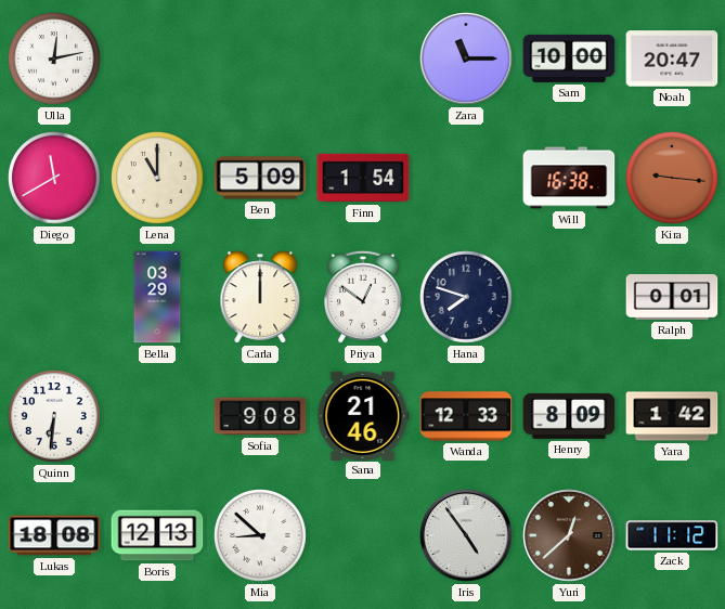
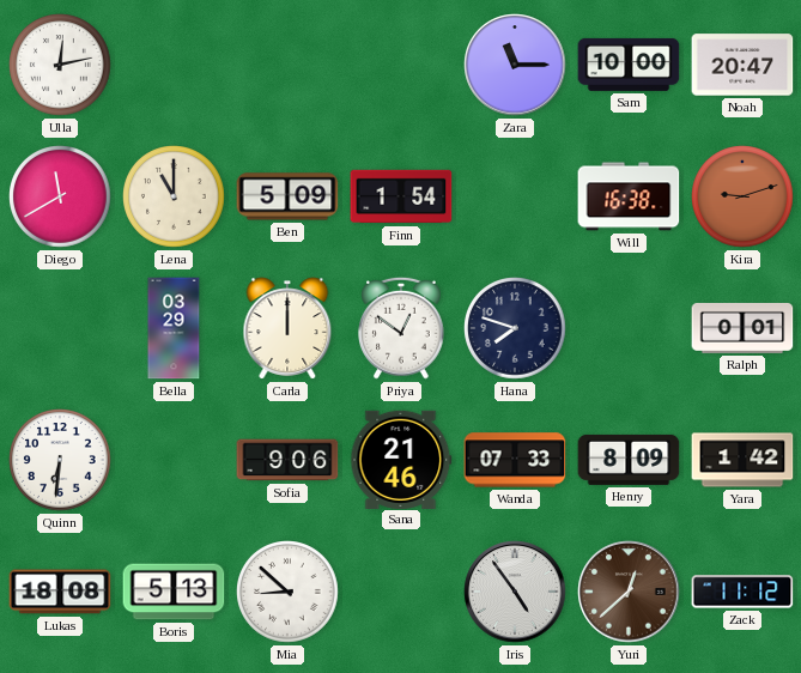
Kira: 9:16 -> 9:12 (744, 198)
Sofia: 9:08 -> 9:06 (287, 460)
Wanda: 12:33 -> 07:33 (515, 460)
Boris: 12:13 -> 5:13 (174, 592)
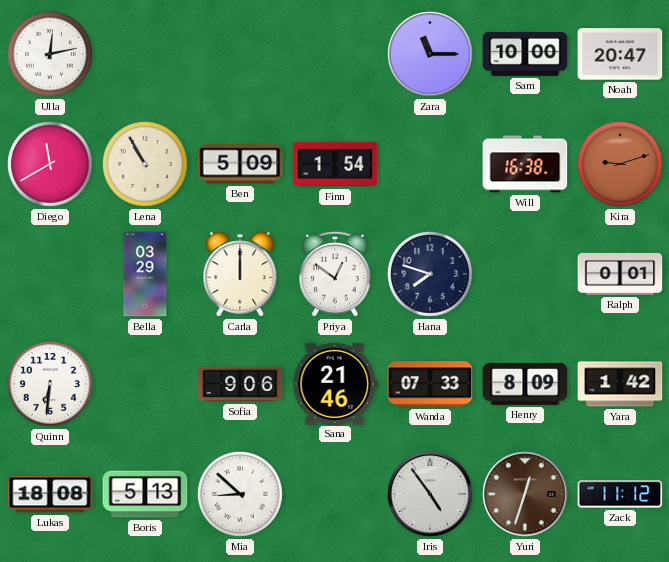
Lena: 11:00 -> 10:55 (146, 165)
Yuri: 12:38 -> 12:33 (525, 494)
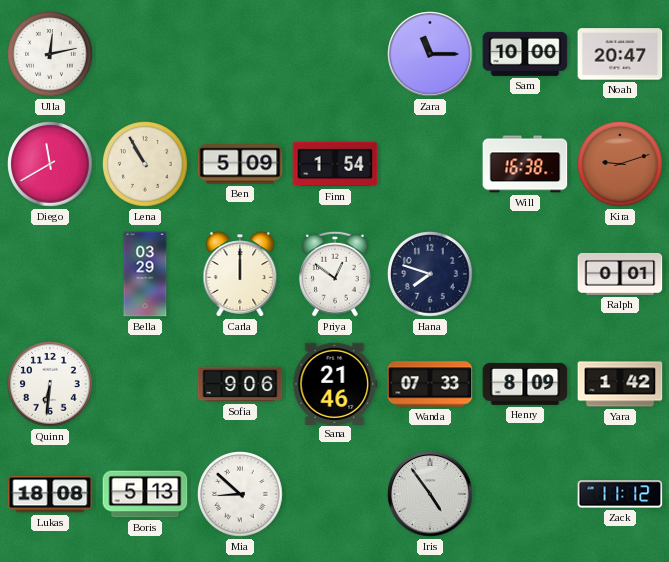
Yuri: 12:33 -> none (525, 494)
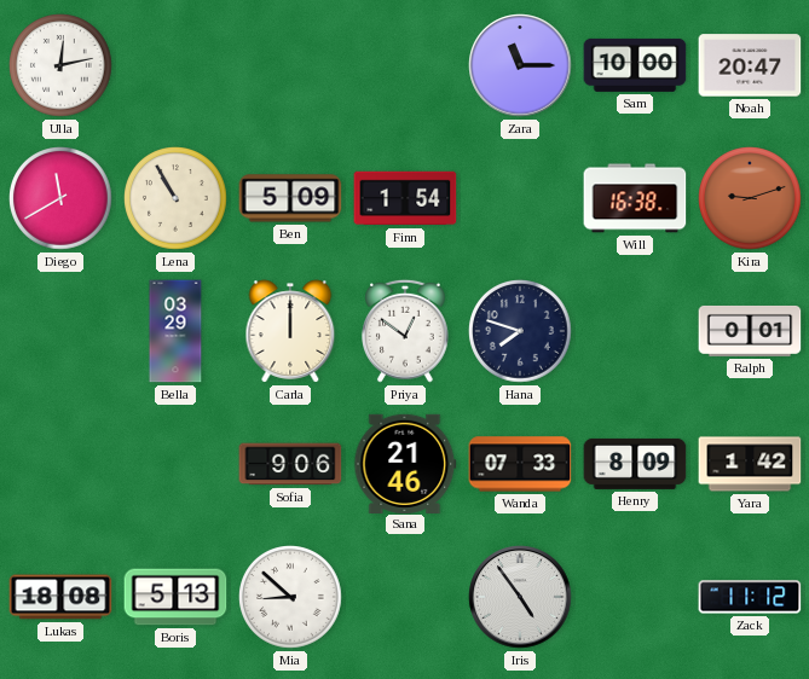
Quinn: 6:31 -> none (51, 385)
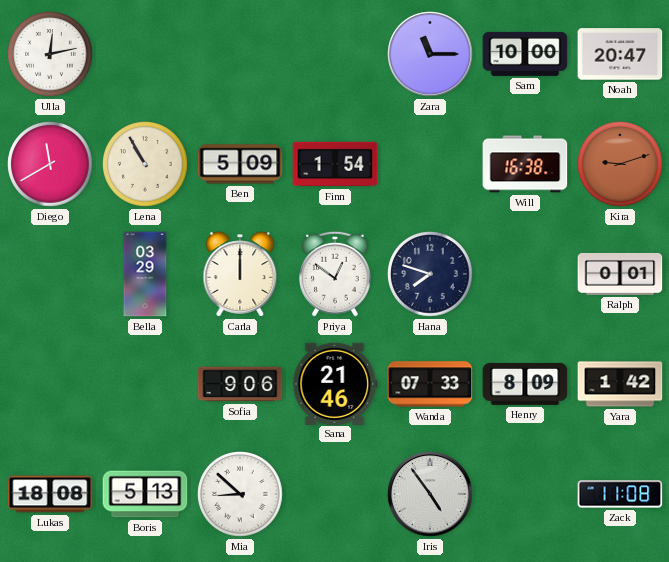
Zack: 11:12 -> 11:08 (620, 494)
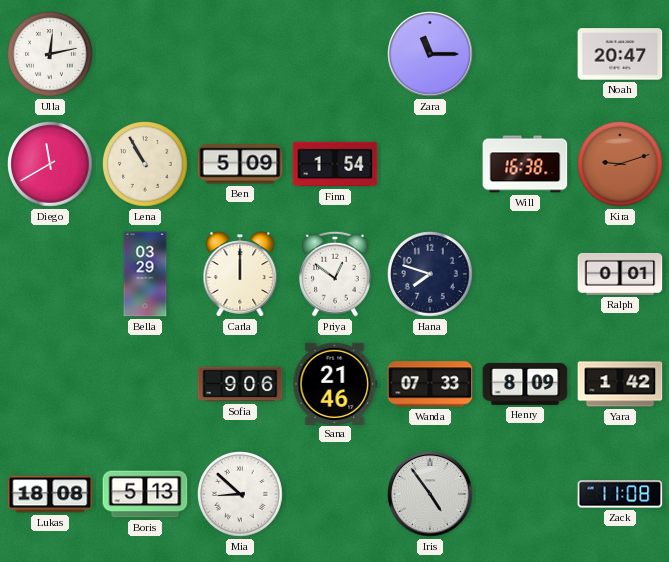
Sam: 10:00 -> none (525, 54)
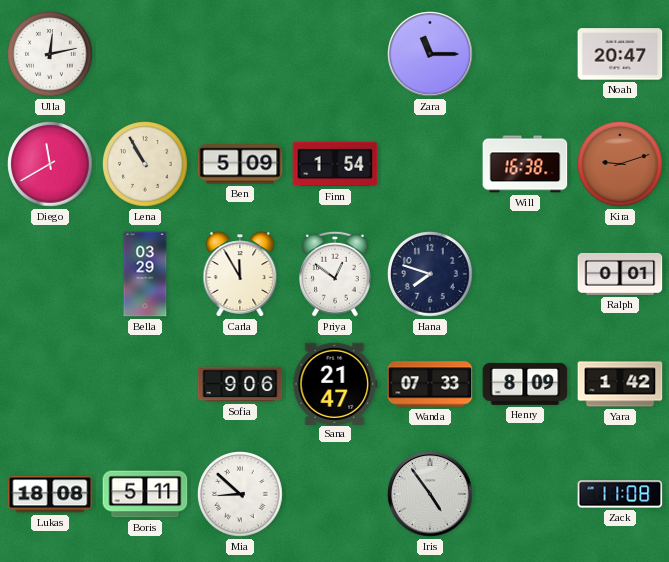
Carla: 12:00 -> 11:55 (240, 274)
Sana: 21:46 -> 21:47 (335, 383)
Boris: 5:13 -> 5:11 (145, 494)
